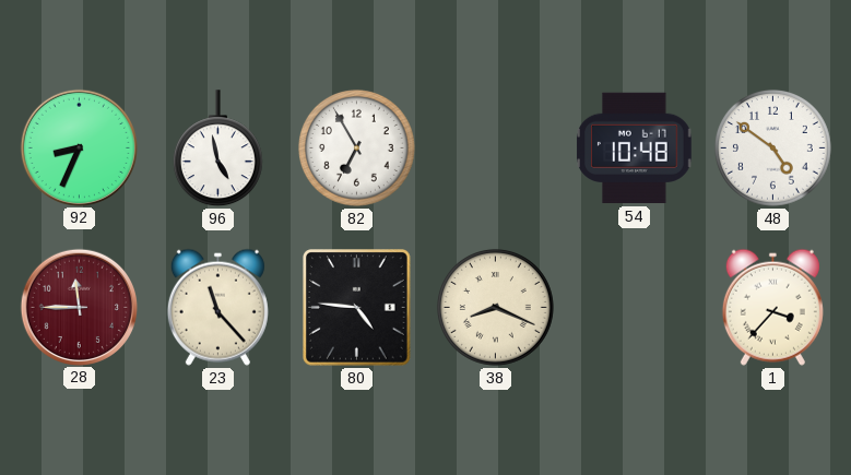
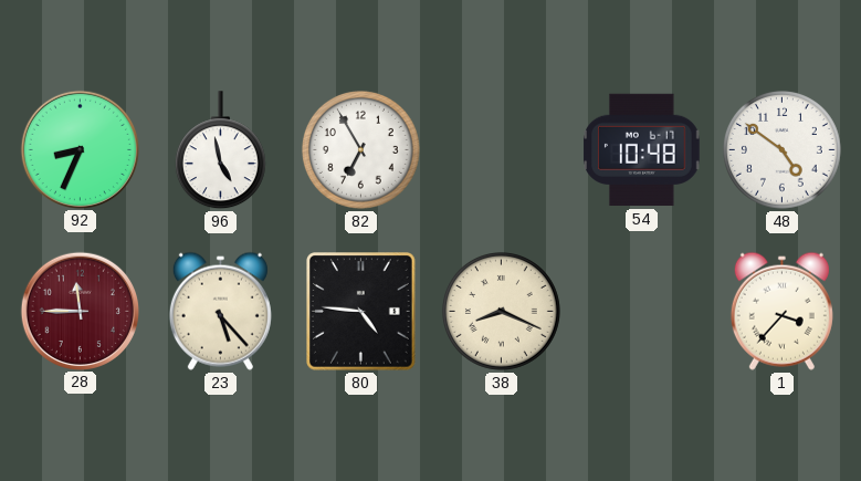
23: 11:23 -> 5:23 (220, 311)
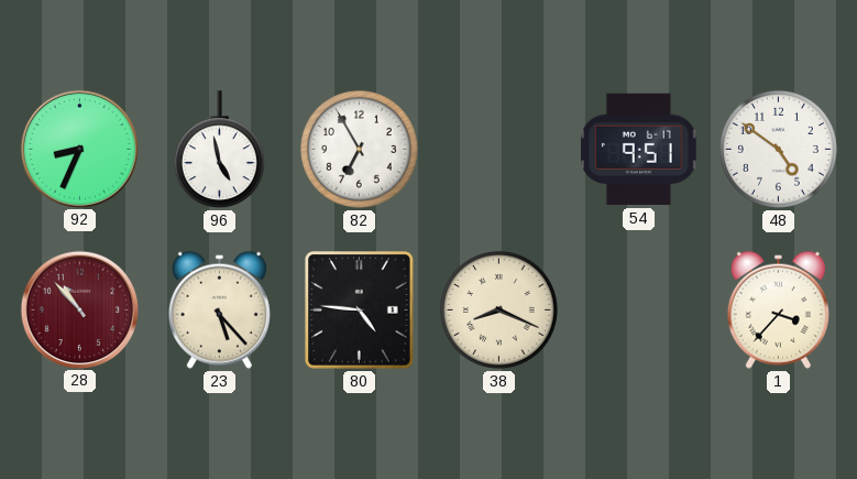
54: 10:48 -> 9:51 (639, 150)
28: 11:45 -> 10:53 (79, 309)
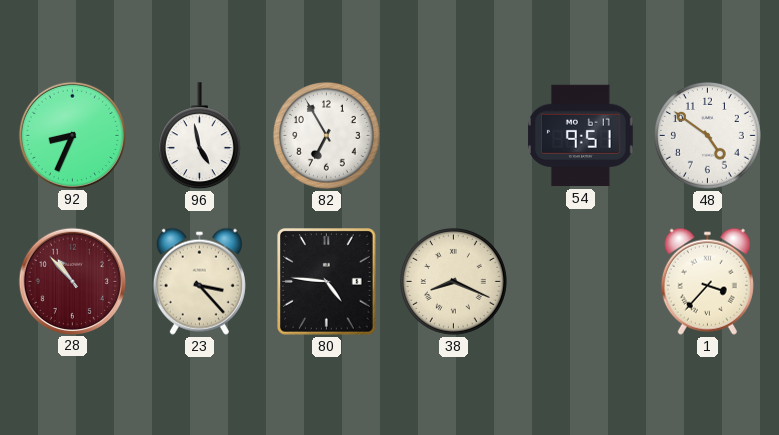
23: 5:23 -> 3:23 (199, 281)
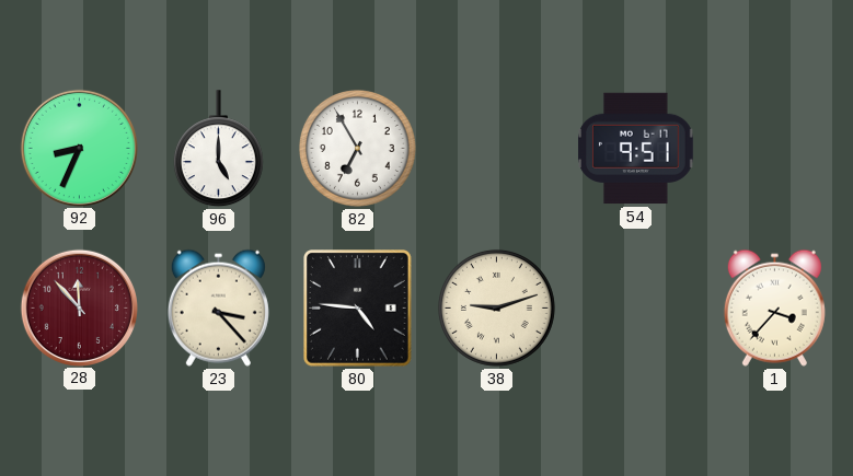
96: 4:58 -> 5:00 (218, 149)
48: 4:51 -> none (707, 135)
28: 10:53 -> 11:53 (79, 307)
38: 8:19 -> 9:12 (496, 307)
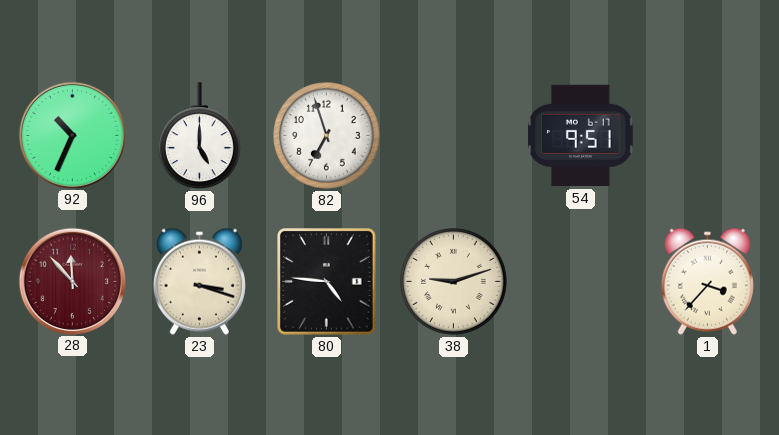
92: 8:34 -> 10:34 (72, 135)
82: 6:55 -> 6:57 (326, 135)
23: 3:23 -> 3:18 (199, 281)
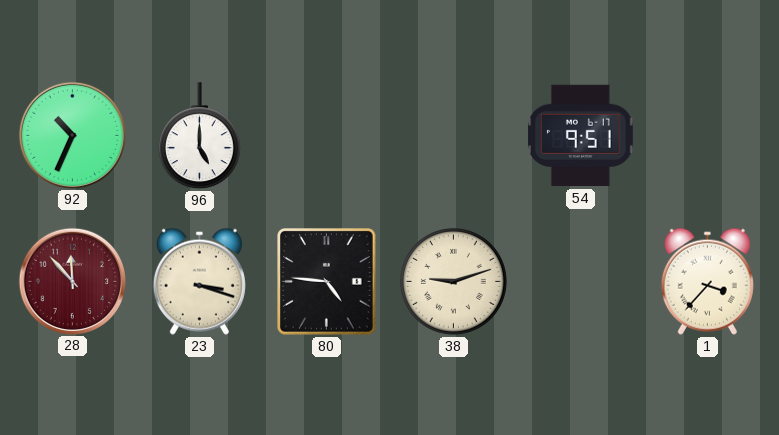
82: 6:57 -> none (326, 135)
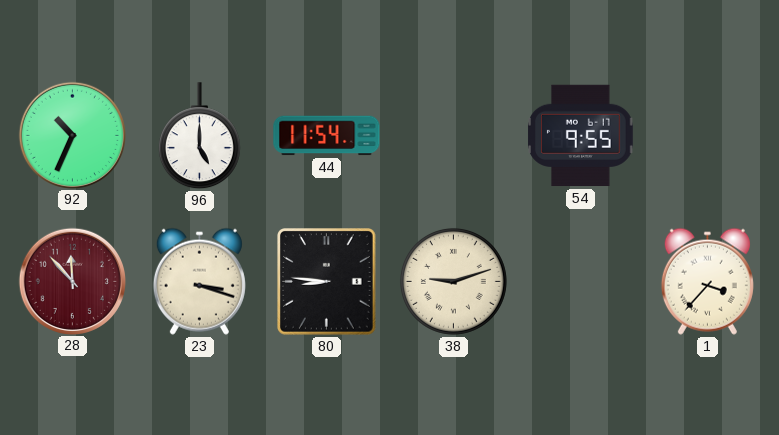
44: none -> 11:54 (327, 136)
54: 9:51 -> 9:55 (581, 136)
80: 4:46 -> 8:46 (327, 282)
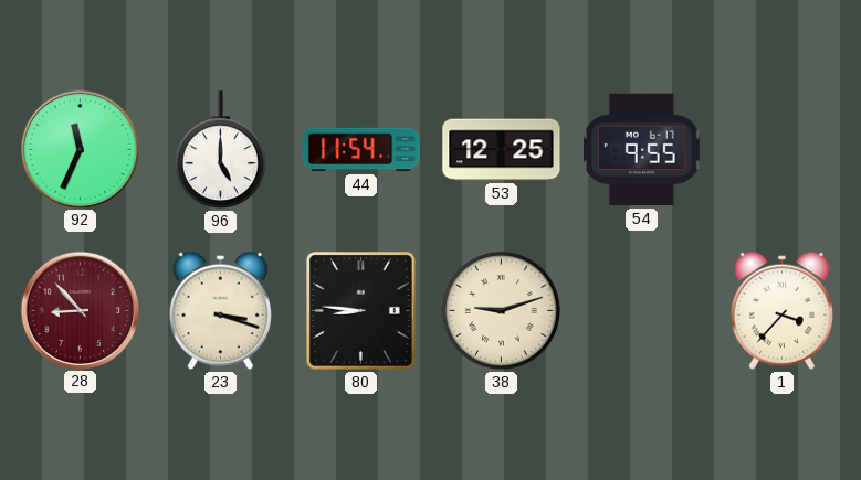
92: 10:34 -> 11:34 (80, 149)
53: none -> 12:25 (502, 150)
28: 11:53 -> 8:53 (80, 310)
